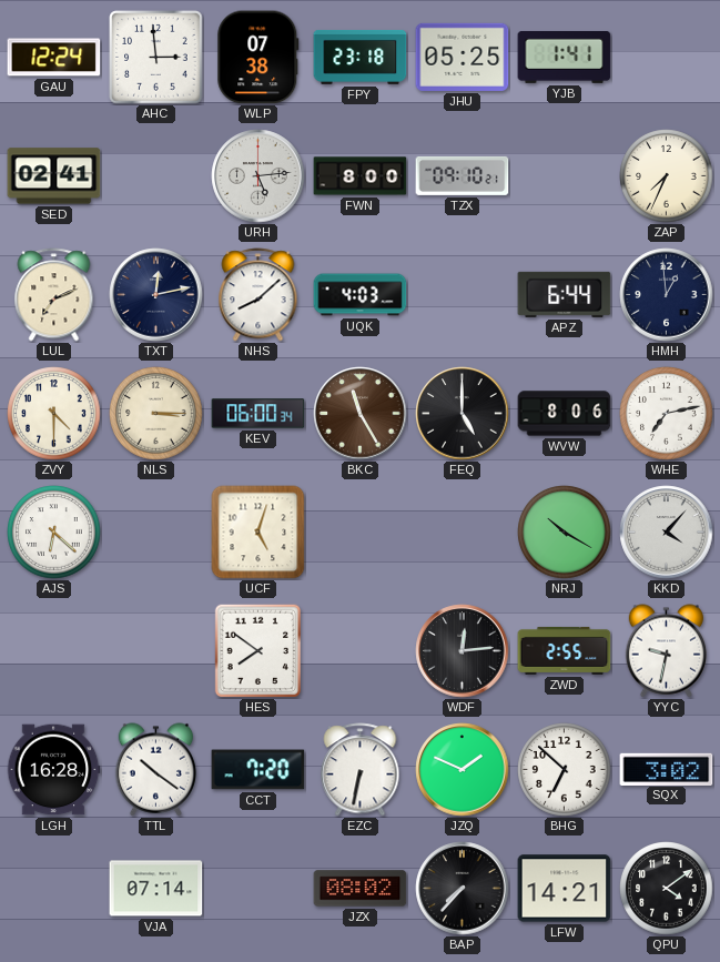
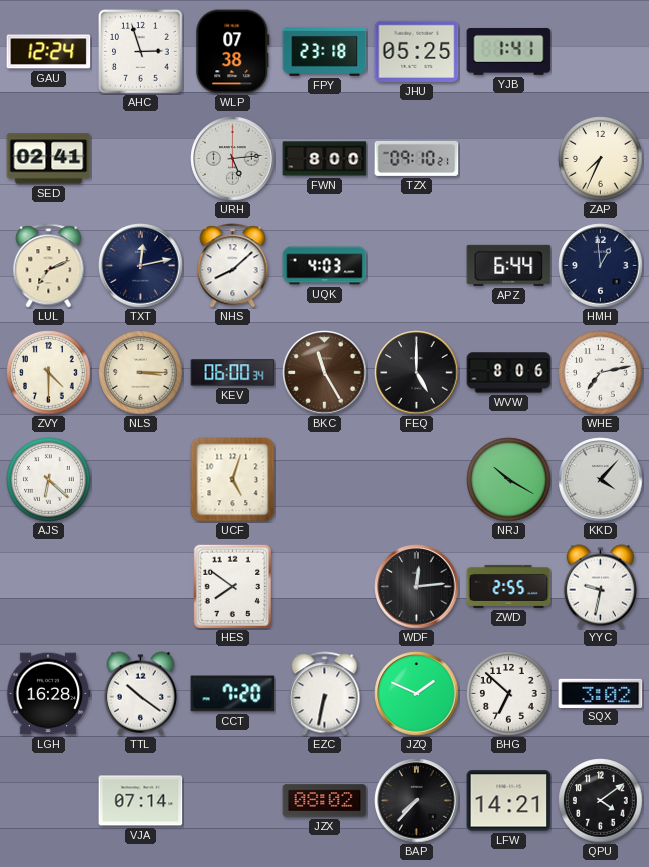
AHC: 2:59 -> 2:57 (141, 52)
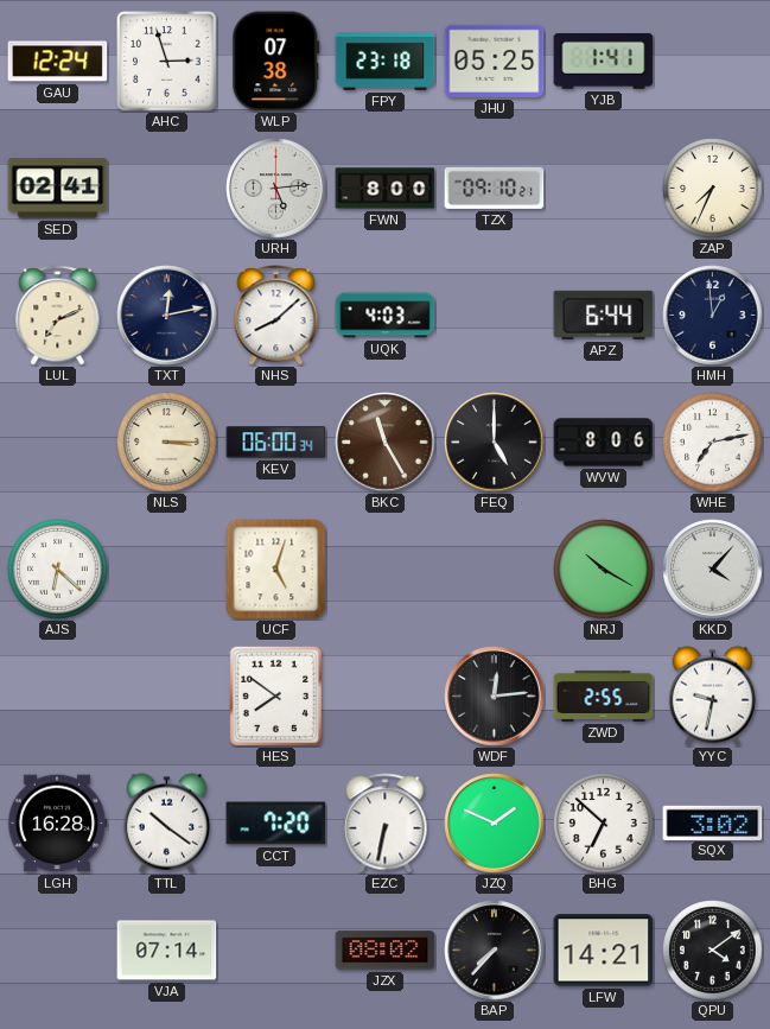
ZVY: 4:30 -> none (49, 373)
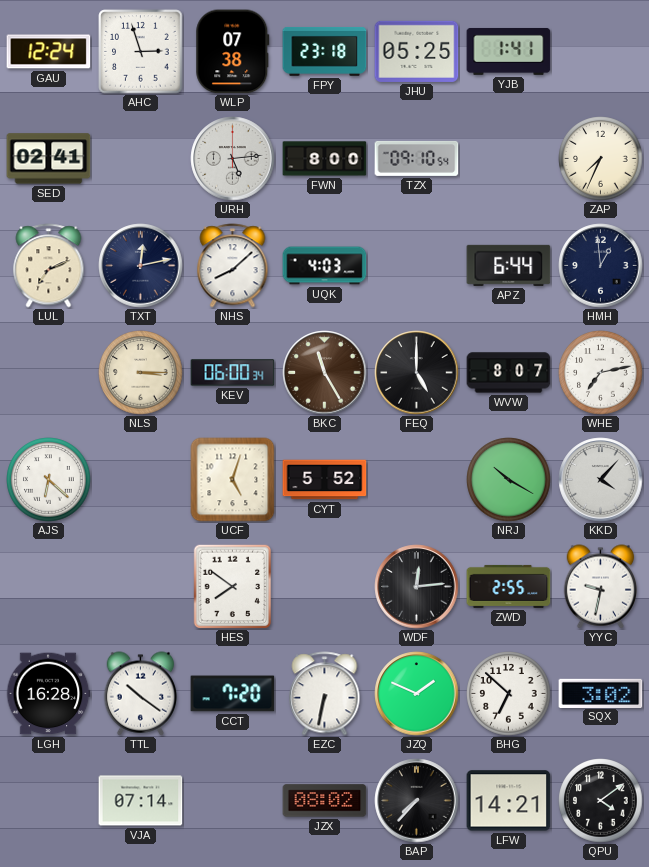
TZX: 09:10:21 -> 09:10:54 (417, 158)
WVW: 8:06 -> 8:07 (509, 373)
CYT: none -> 5:52 (325, 480)
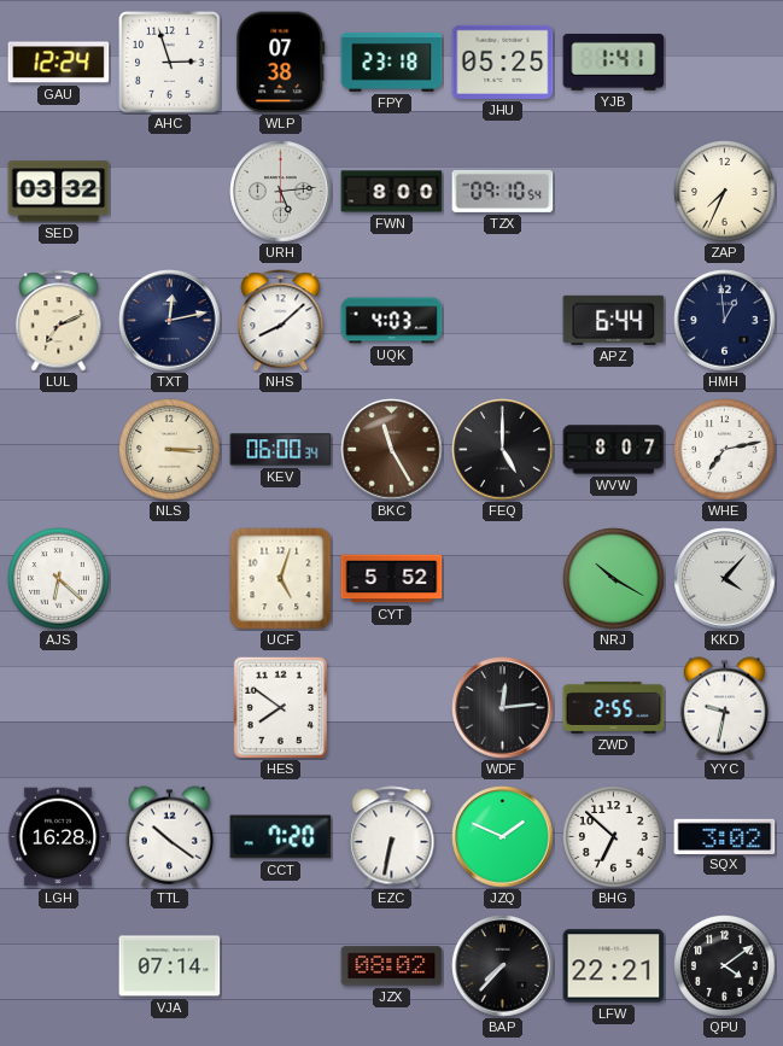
SED: 02:41 -> 03:32 (59, 192)
LFW: 14:21 -> 22:21 (614, 966)
